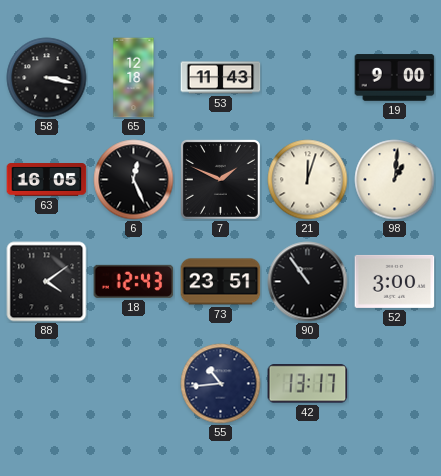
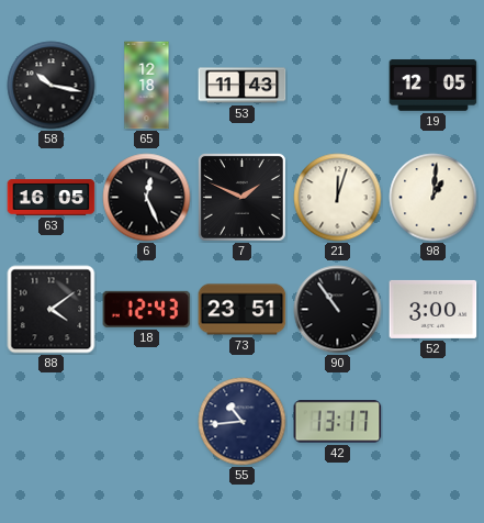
58: 3:17 -> 10:17 (52, 86)
19: 9:00 -> 12:05 (434, 86)
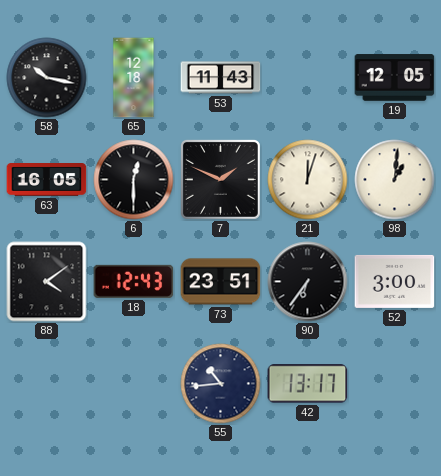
6: 12:26 -> 12:30 (134, 180)
90: 10:54 -> 6:36 (308, 282)
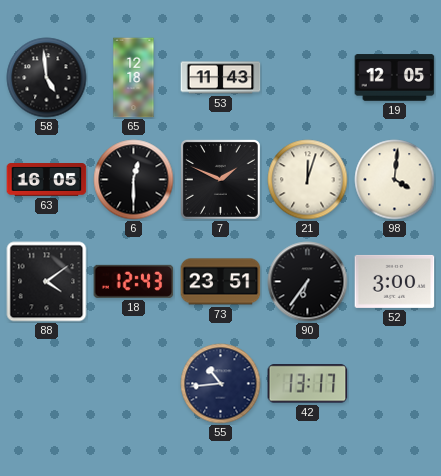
58: 10:17 -> 4:59 (47, 78)
98: 1:01 -> 4:01 (395, 180)
